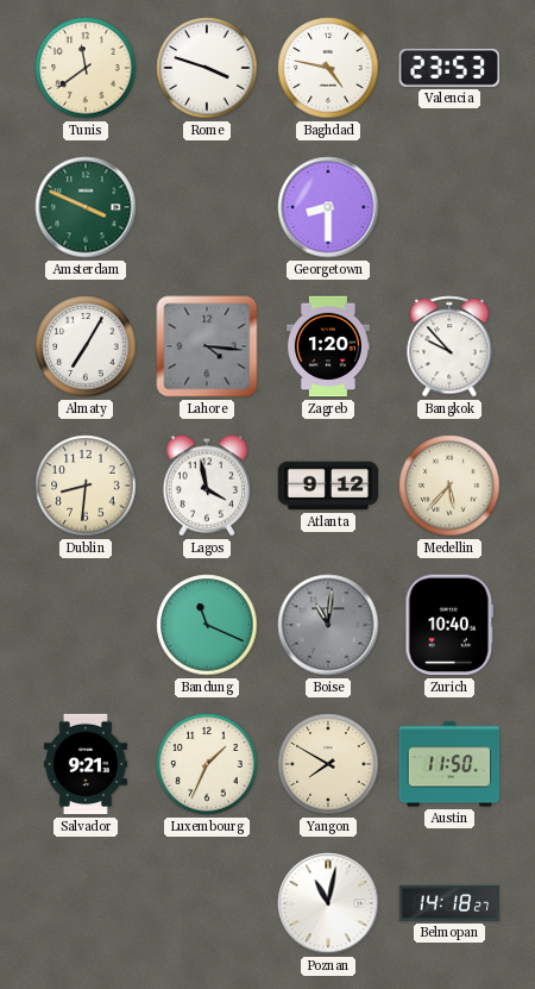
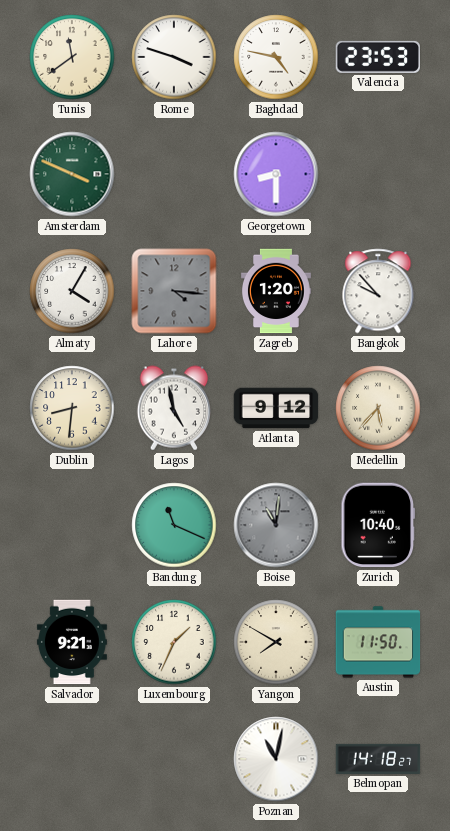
Almaty: 7:05 -> 4:05 (72, 291)
Lagos: 3:58 -> 4:58 (174, 408)
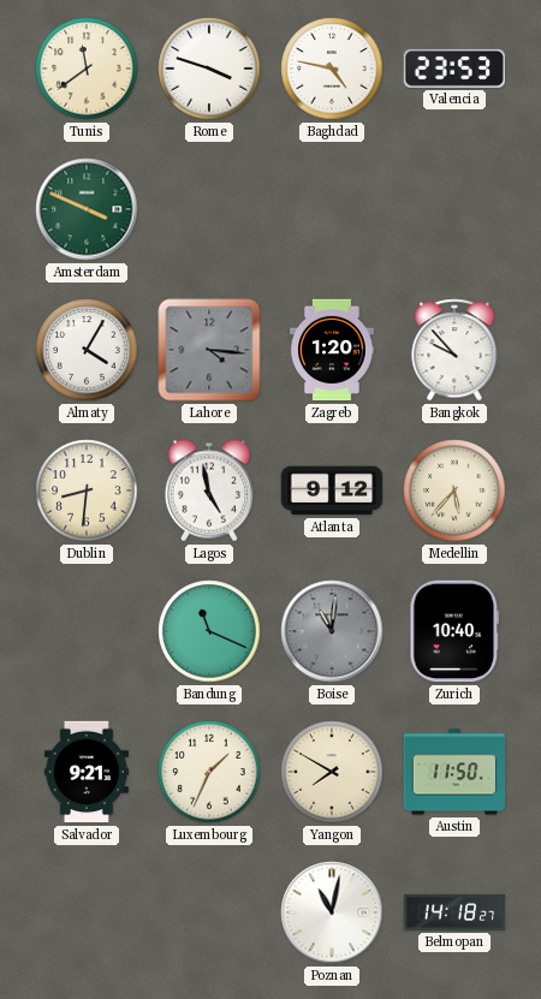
Georgetown: 8:30 -> none (276, 174)
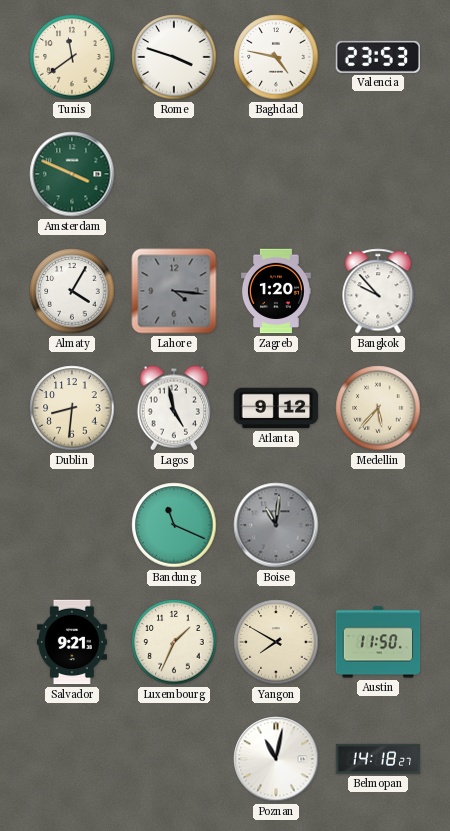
Zurich: 10:40 -> none (454, 631)
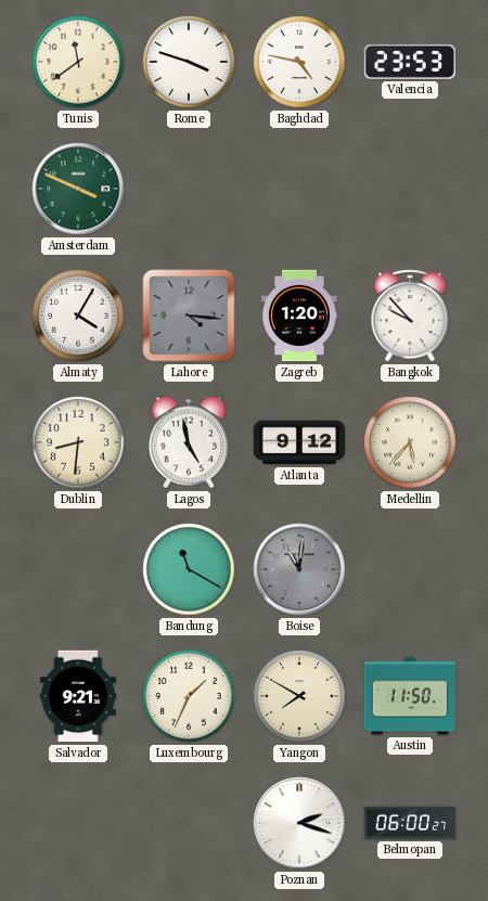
Bandung: 11:19 -> 11:20 (189, 569)
Poznan: 11:02 -> 2:18 (299, 823)
Belmopan: 14:18 -> 06:00 (410, 823)
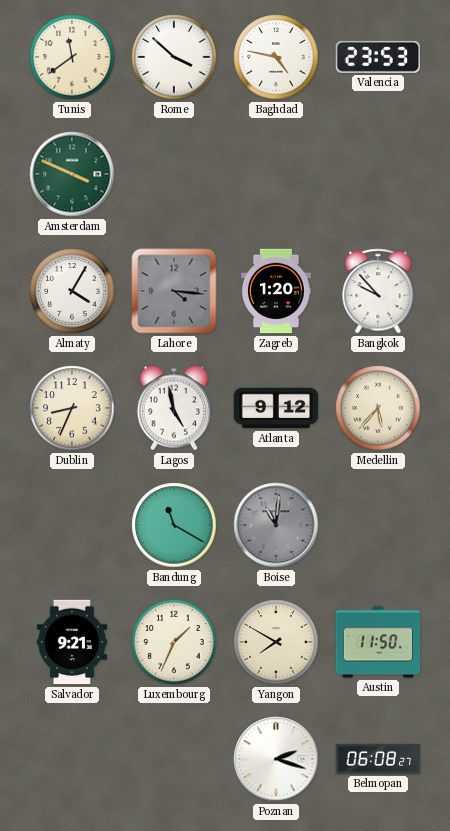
Rome: 3:48 -> 3:52 (174, 57)
Dublin: 8:31 -> 8:34 (72, 408)
Belmopan: 06:00 -> 06:08 (378, 759)
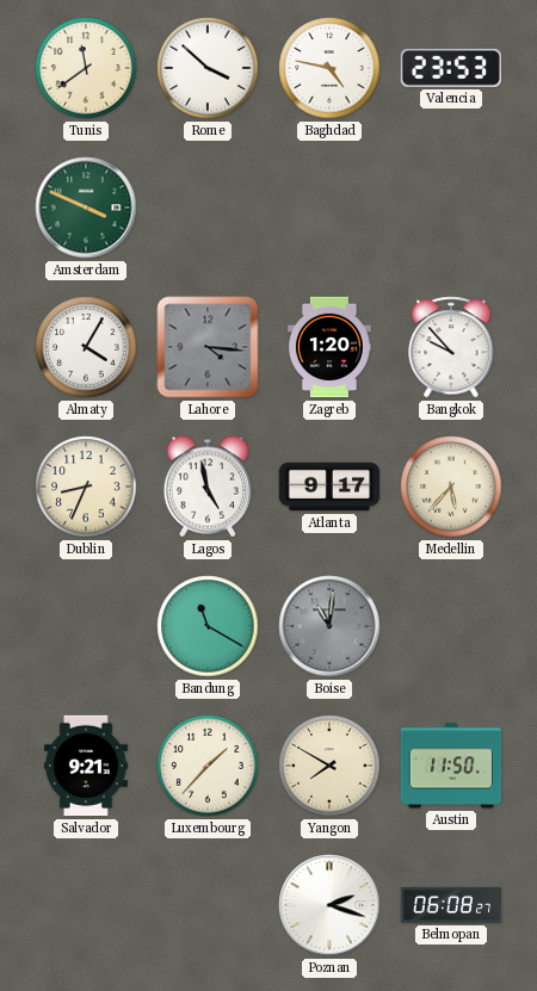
Atlanta: 9:12 -> 9:17 (329, 487)
Luxembourg: 1:34 -> 1:37 (208, 766)
